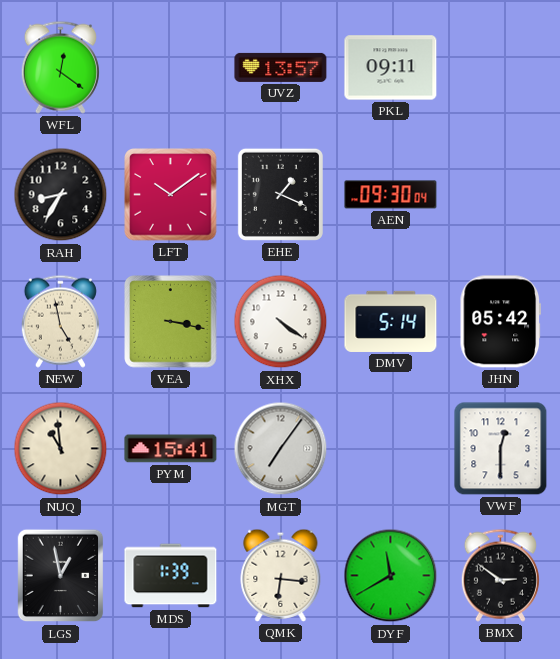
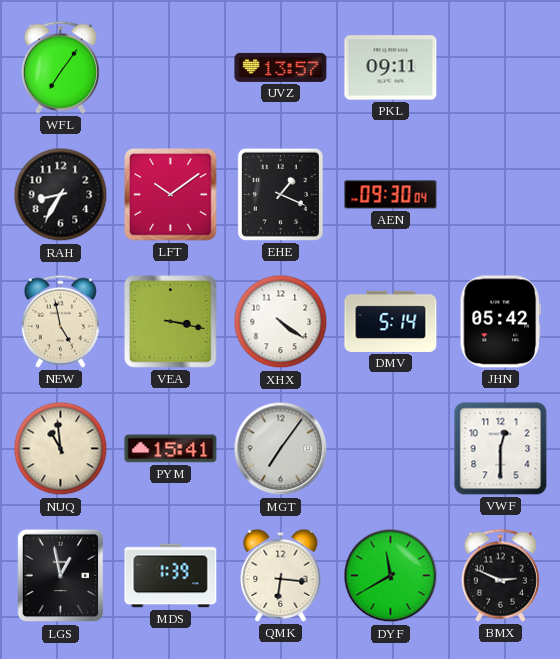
WFL: 12:21 -> 7:06 (60, 67)
BMX: 2:51 -> 2:49 (500, 575)
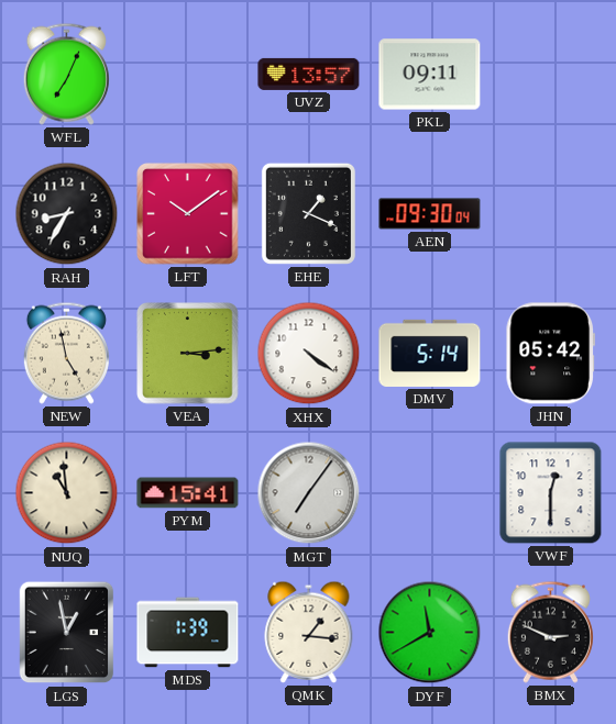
WFL: 7:06 -> 7:04 (66, 74)
VEA: 3:17 -> 3:14 (188, 354)
QMK: 6:16 -> 1:16 (309, 632)
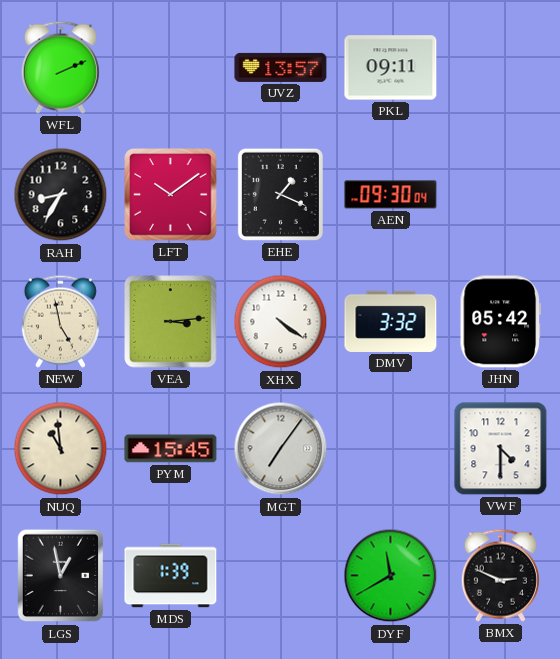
WFL: 7:04 -> 2:11 (60, 67)
DMV: 5:14 -> 3:32 (391, 321)
PYM: 15:41 -> 15:45 (171, 449)
VWF: 12:30 -> 4:30 (501, 449)
QMK: 1:16 -> none (309, 632)
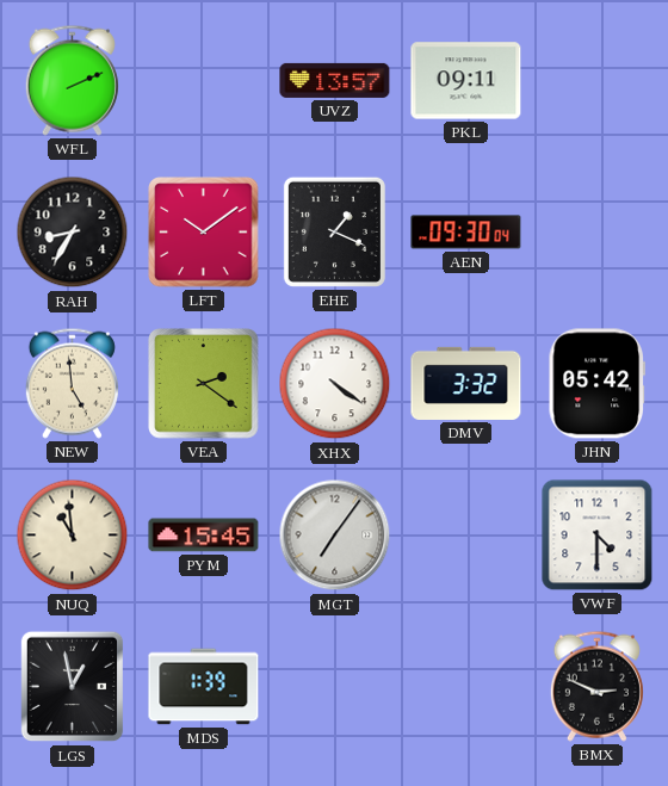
NEW: 4:58 -> 4:59 (72, 383)
VEA: 3:14 -> 2:21 (204, 384)
DYF: 11:40 -> none (391, 576)
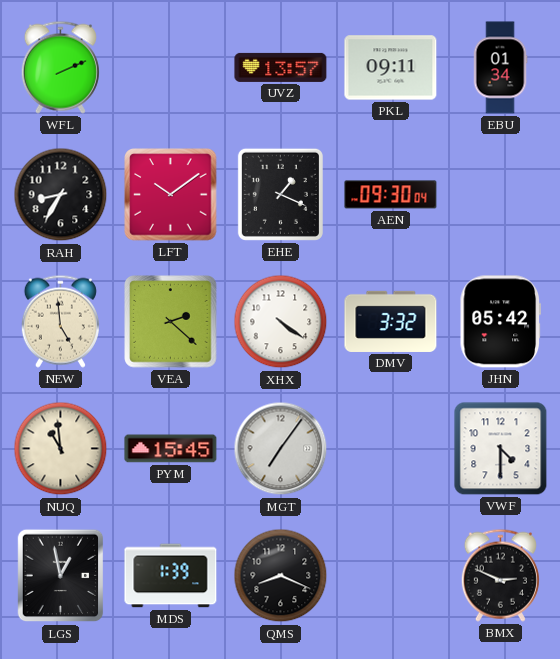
EBU: none -> 01:34 (500, 68)
VEA: 2:21 -> 2:22 (171, 322)
QMS: none -> 8:19 (281, 576)
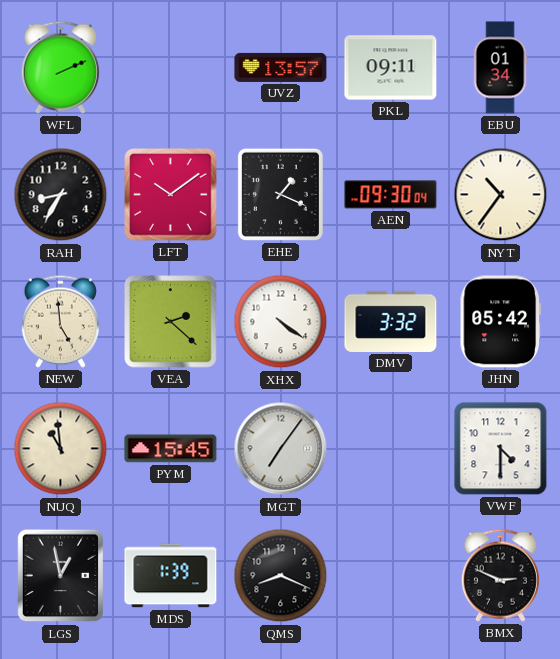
NYT: none -> 10:36 (501, 195)
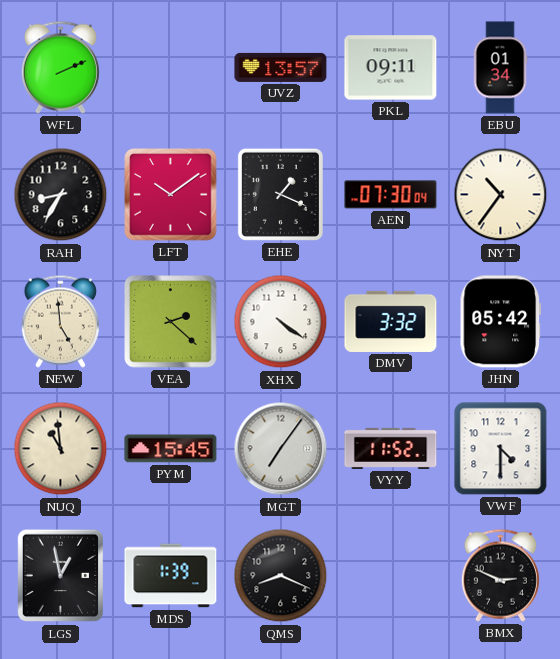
AEN: 09:30 -> 07:30 (391, 195)
VYY: none -> 11:52 (391, 448)
